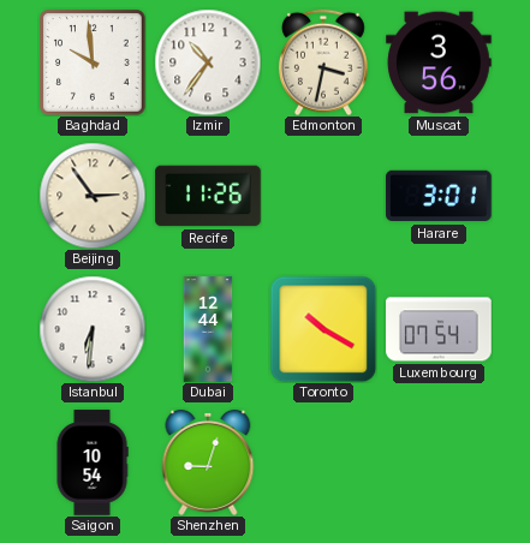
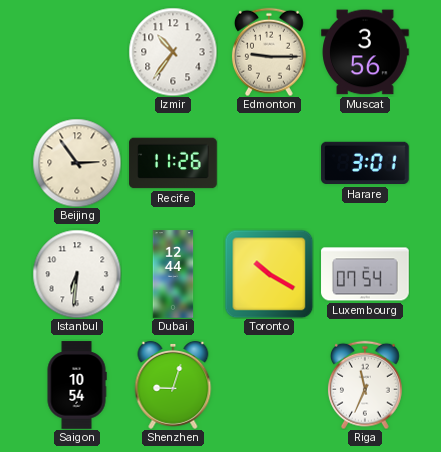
Baghdad: 9:59 -> none (93, 62)
Edmonton: 3:32 -> 9:15 (269, 52)
Riga: none -> 11:34 (365, 385)
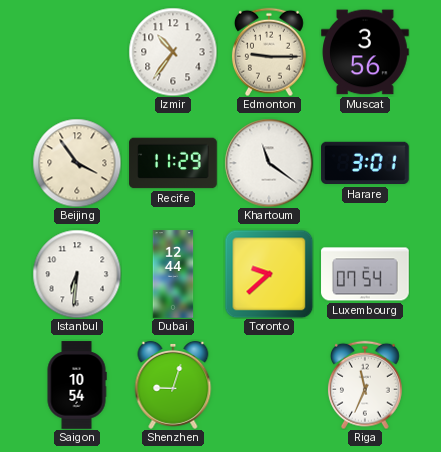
Beijing: 2:54 -> 3:54 (77, 163)
Recife: 11:26 -> 11:29 (173, 163)
Khartoum: none -> 11:21 (269, 163)
Toronto: 10:20 -> 9:38 (269, 274)
